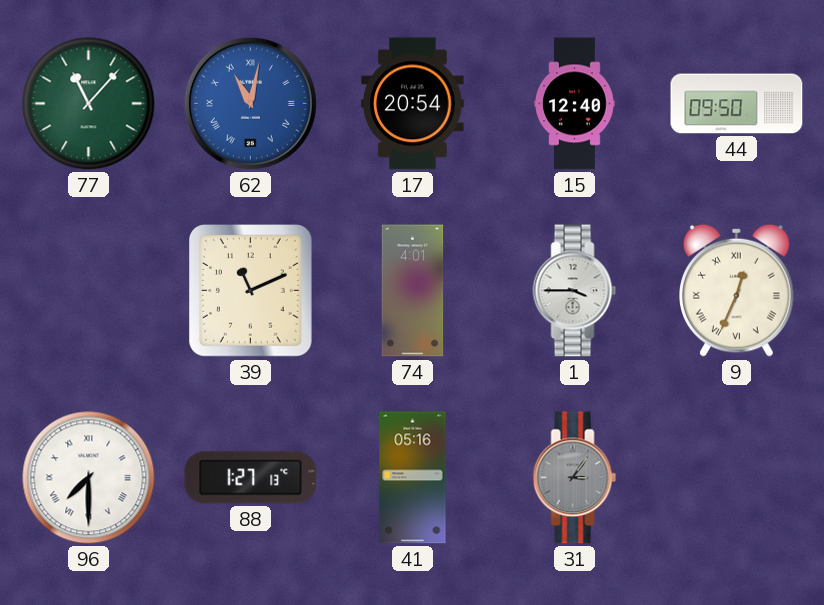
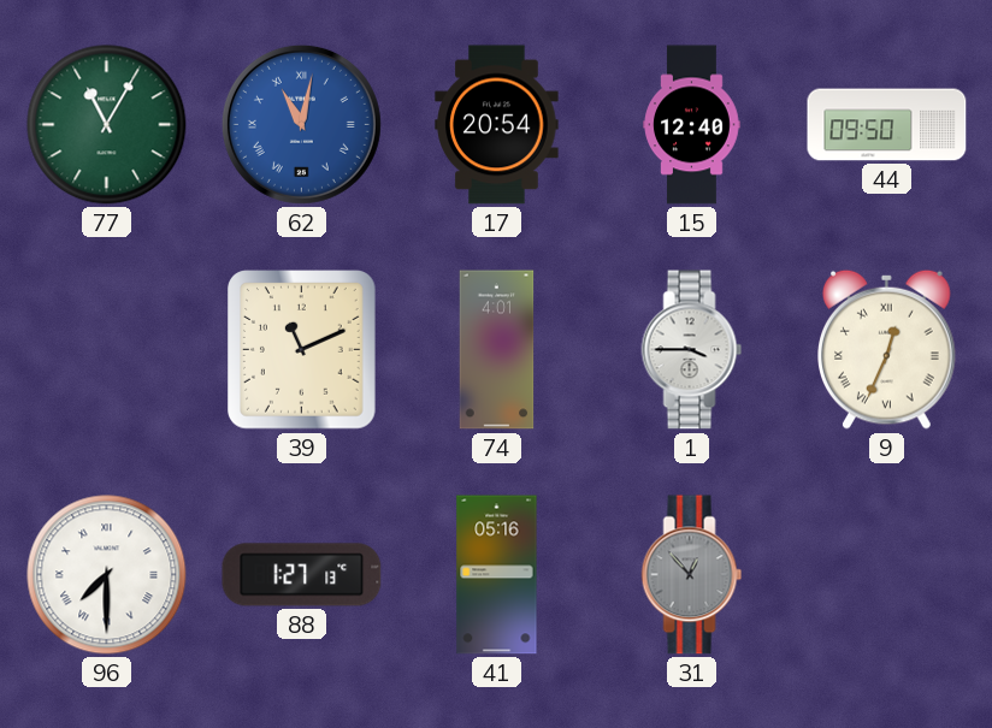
77: 11:07 -> 11:05 (107, 125)
31: 3:06 -> 12:53 (692, 575)
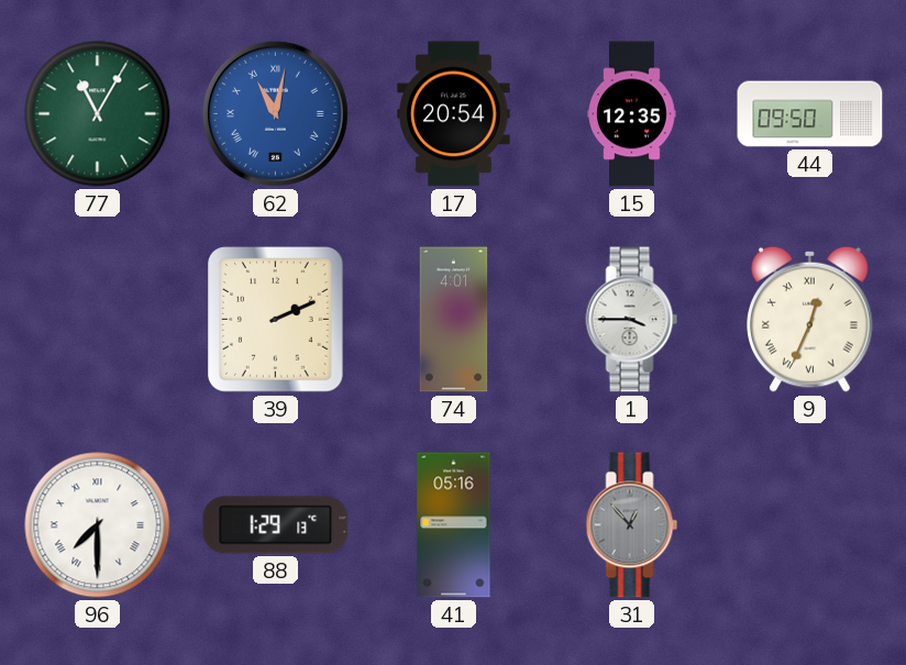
15: 12:40 -> 12:35 (632, 114)
39: 11:11 -> 2:11 (276, 320)
88: 1:27 -> 1:29 (276, 525)
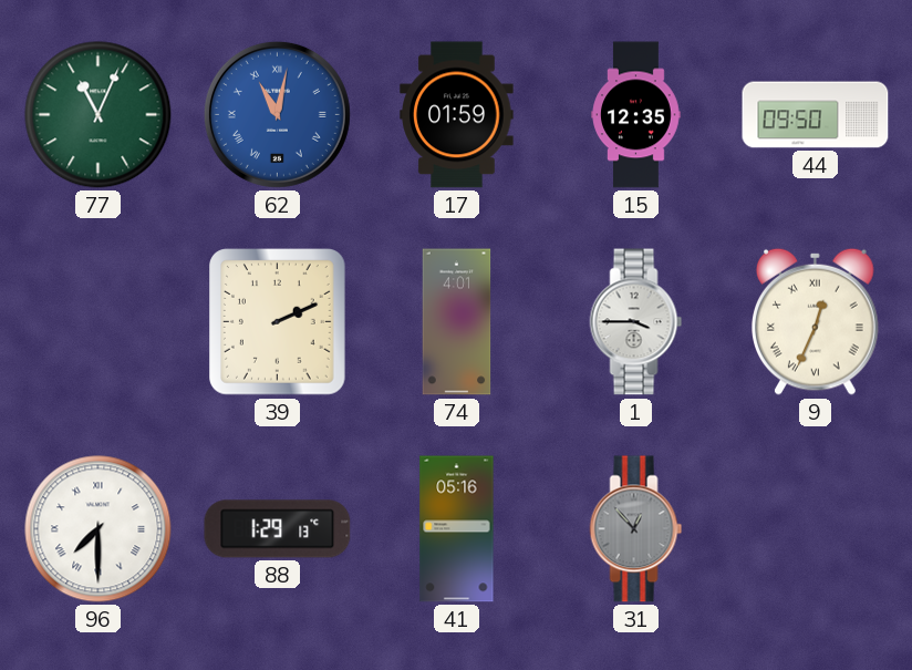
77: 11:05 -> 11:04 (99, 115)
17: 20:54 -> 01:59 (457, 115)
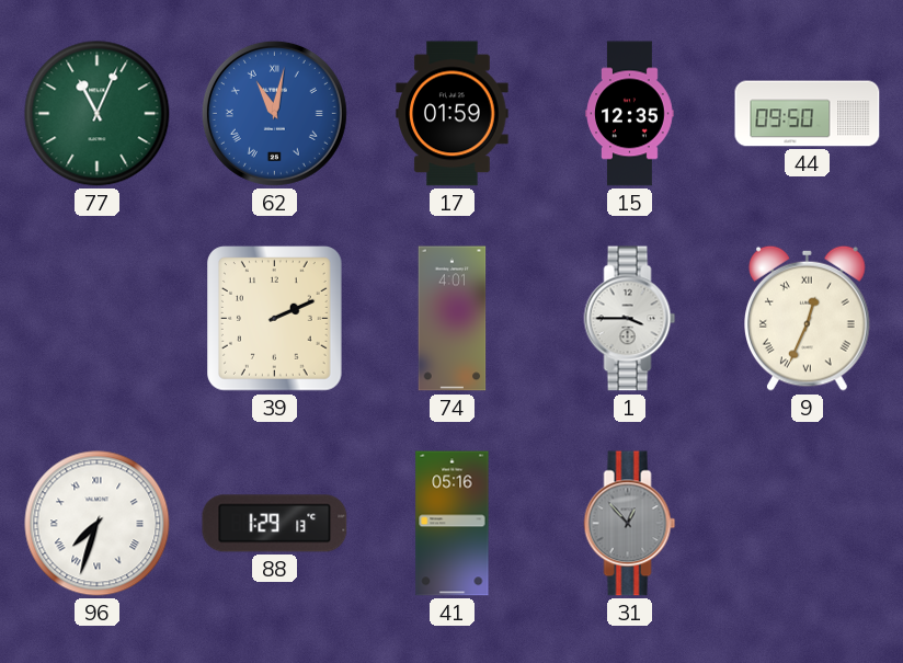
96: 7:30 -> 7:33 (98, 524)
